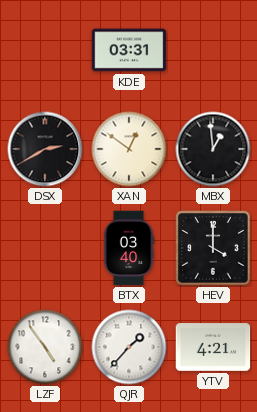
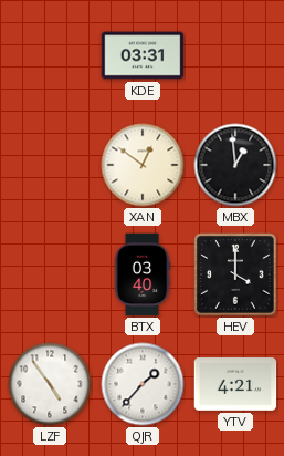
DSX: 2:40 -> none (45, 149)
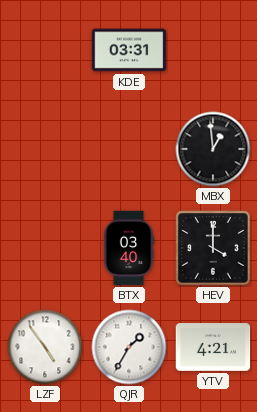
XAN: 12:51 -> none (143, 165)
QJR: 1:37 -> 1:35 (129, 347)
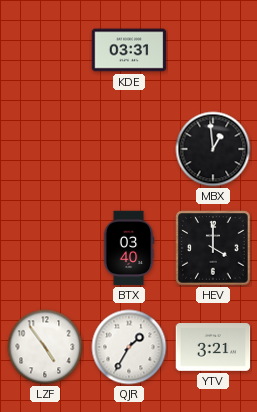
YTV: 4:21 -> 3:21 (213, 347)
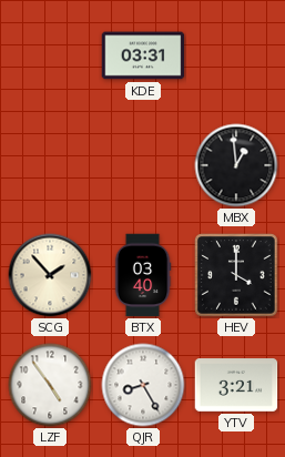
SCG: none -> 1:53 (50, 275)
QJR: 1:35 -> 8:25 (143, 385)
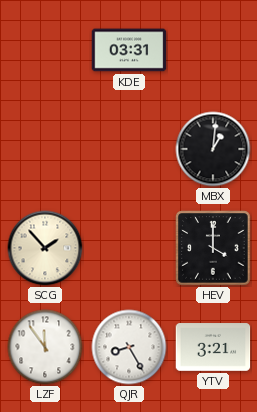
MBX: 12:59 -> 1:01 (213, 149)
BTX: 03:40 -> none (143, 275)
LZF: 4:54 -> 11:54 (45, 347)
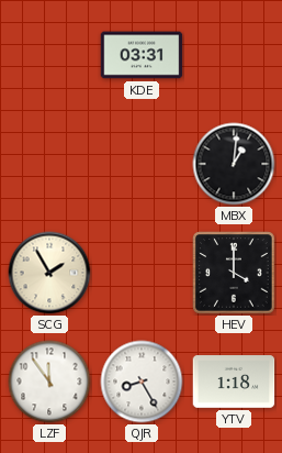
SCG: 1:53 -> 1:55 (49, 273)
YTV: 3:21 -> 1:18 (234, 382)
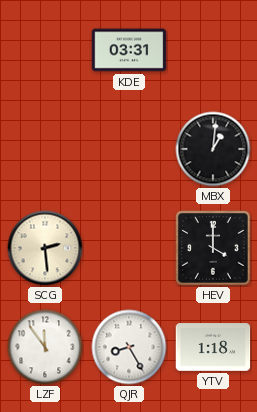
SCG: 1:55 -> 2:29 (45, 248)
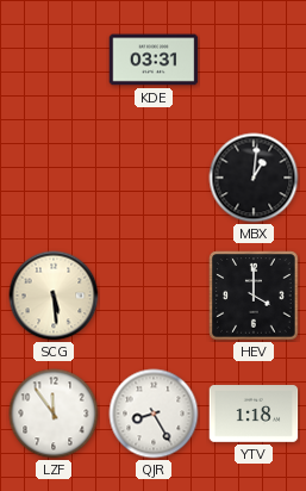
SCG: 2:29 -> 5:29 (54, 296)
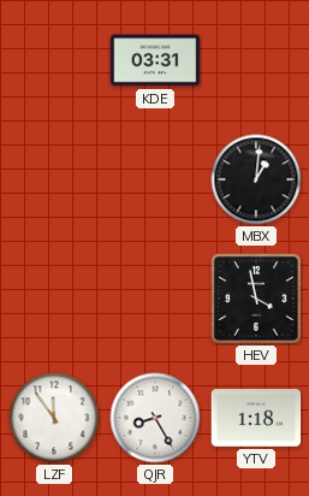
SCG: 5:29 -> none (54, 296)
HEV: 4:00 -> 3:58 (256, 299)
